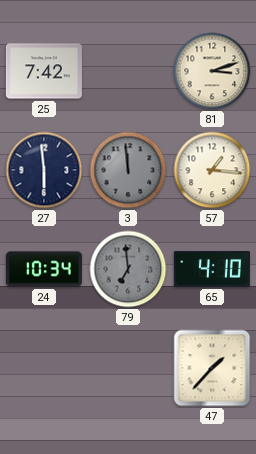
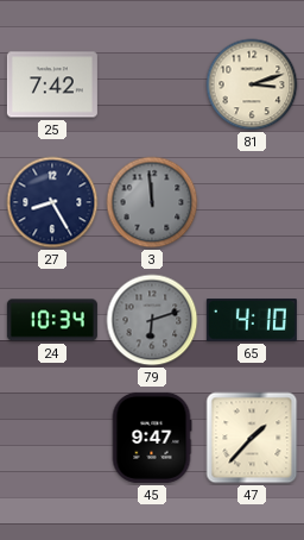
27: 5:59 -> 8:25 (52, 202)
57: 1:16 -> none (212, 170)
79: 6:59 -> 6:12 (152, 320)
45: none -> 9:47 (152, 438)
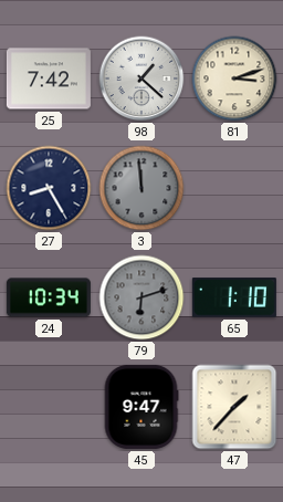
98: none -> 1:22 (141, 79)
65: 4:10 -> 1:10 (234, 297)
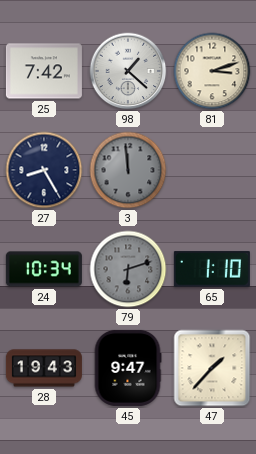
28: none -> 19:43 (44, 368)
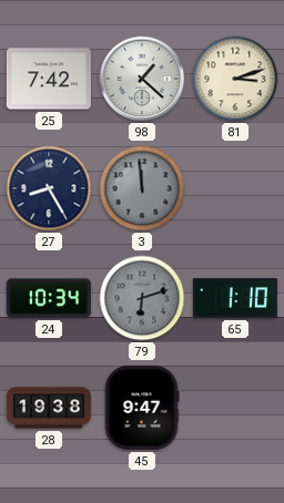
28: 19:43 -> 19:38 (49, 408)
47: 1:37 -> none (212, 368)
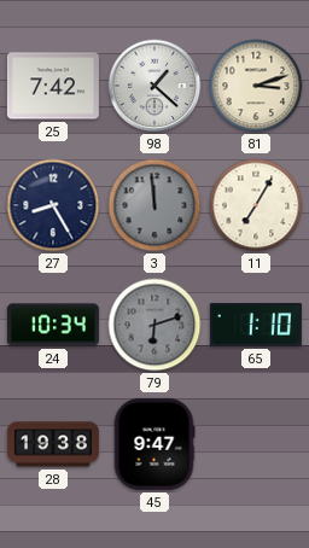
11: none -> 7:05 (256, 205)
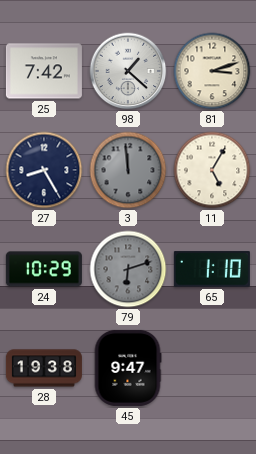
11: 7:05 -> 5:05 (212, 170)
24: 10:34 -> 10:29 (44, 269)
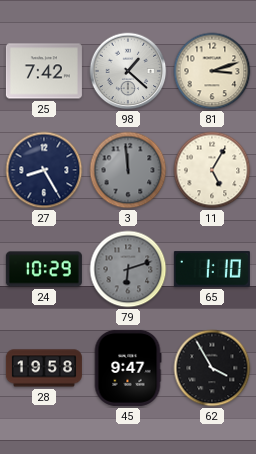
28: 19:38 -> 19:58 (44, 368)
62: none -> 3:55 (212, 368)
